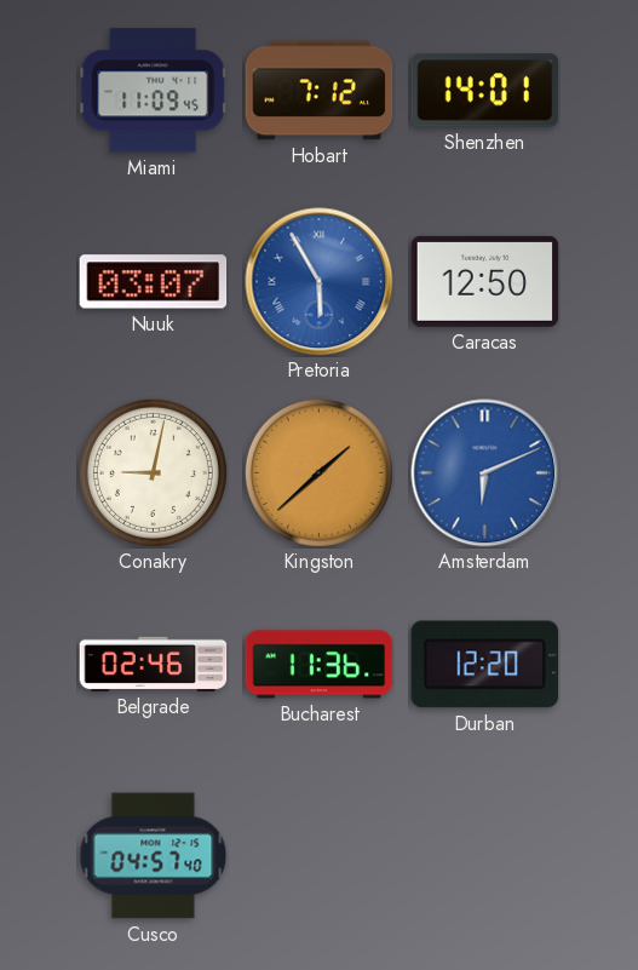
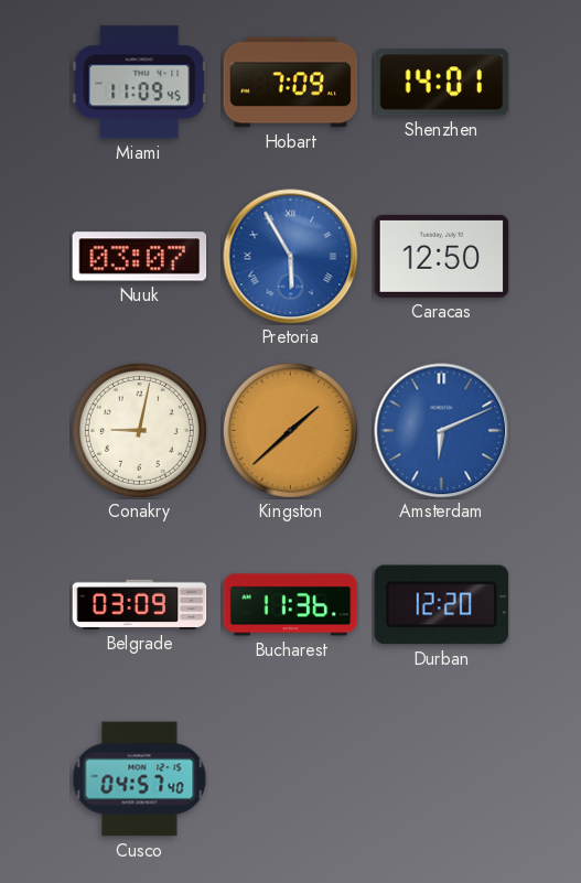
Hobart: 7:12 -> 7:09 (291, 83)
Belgrade: 02:46 -> 03:09 (140, 604)
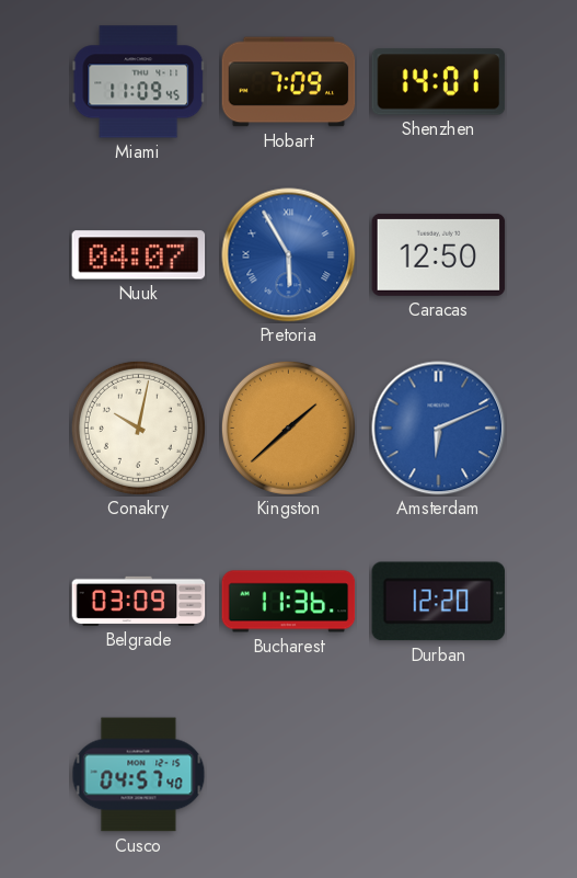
Nuuk: 03:07 -> 04:07 (139, 255)
Conakry: 9:02 -> 10:02 (138, 427)
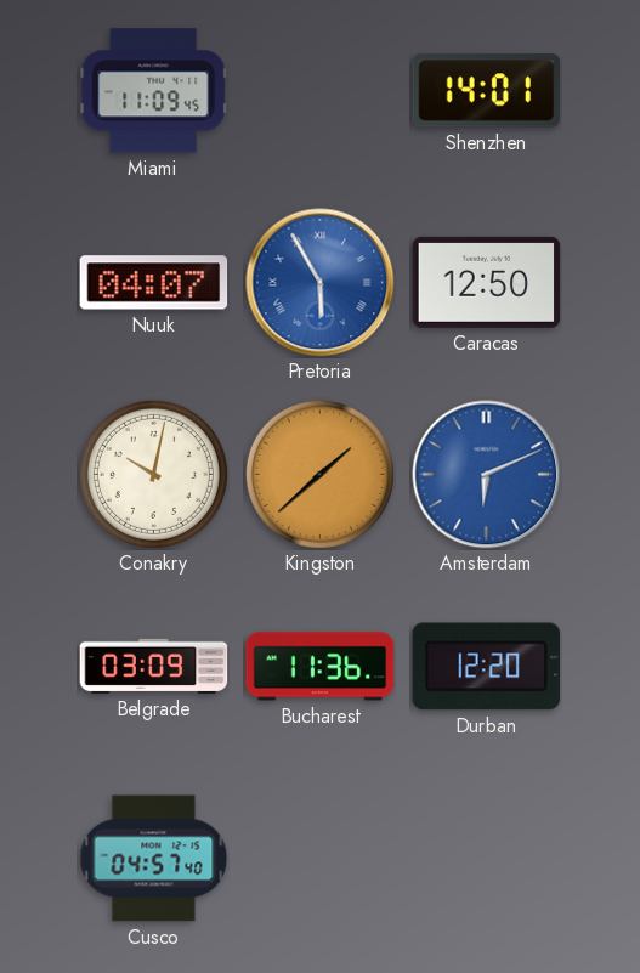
Hobart: 7:09 -> none (289, 82)
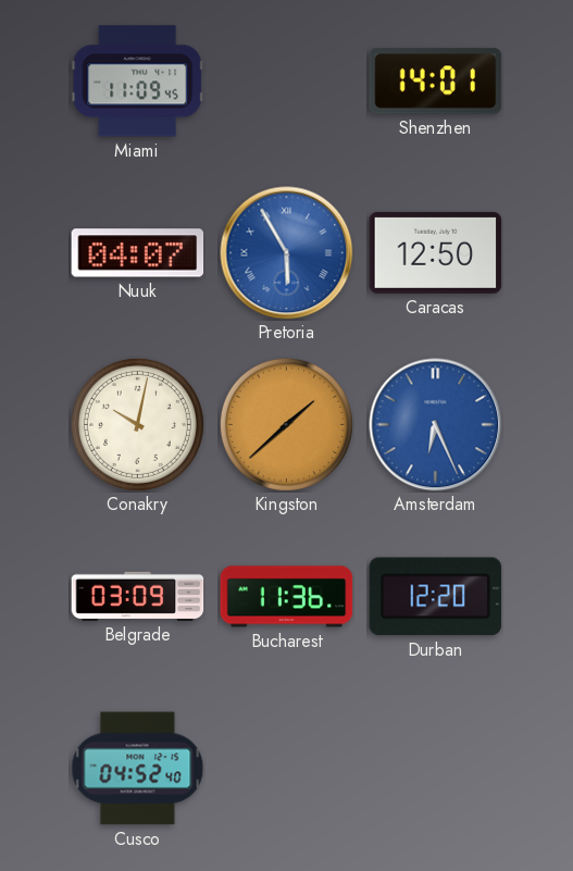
Amsterdam: 6:11 -> 6:26 (436, 425)
Cusco: 04:57 -> 04:52 (138, 769)
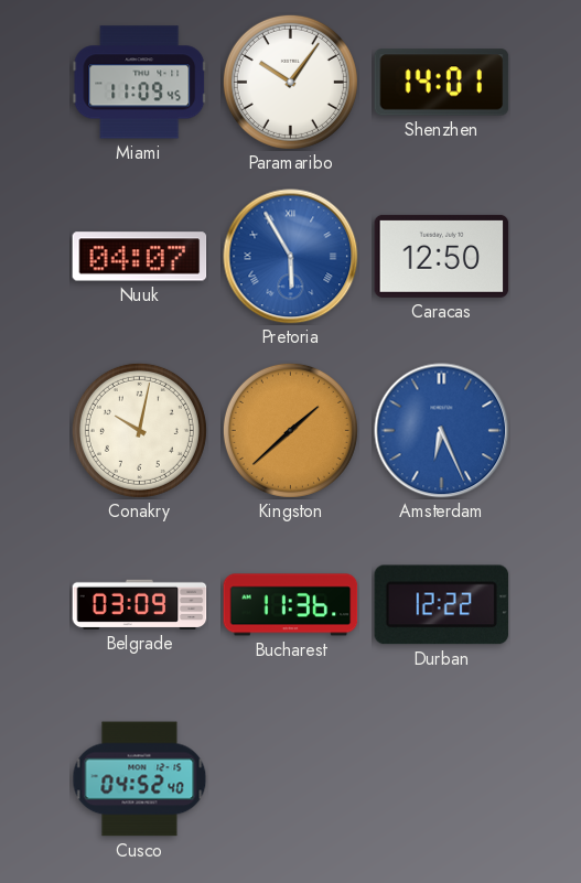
Paramaribo: none -> 10:06 (290, 82)
Durban: 12:20 -> 12:22 (442, 605)
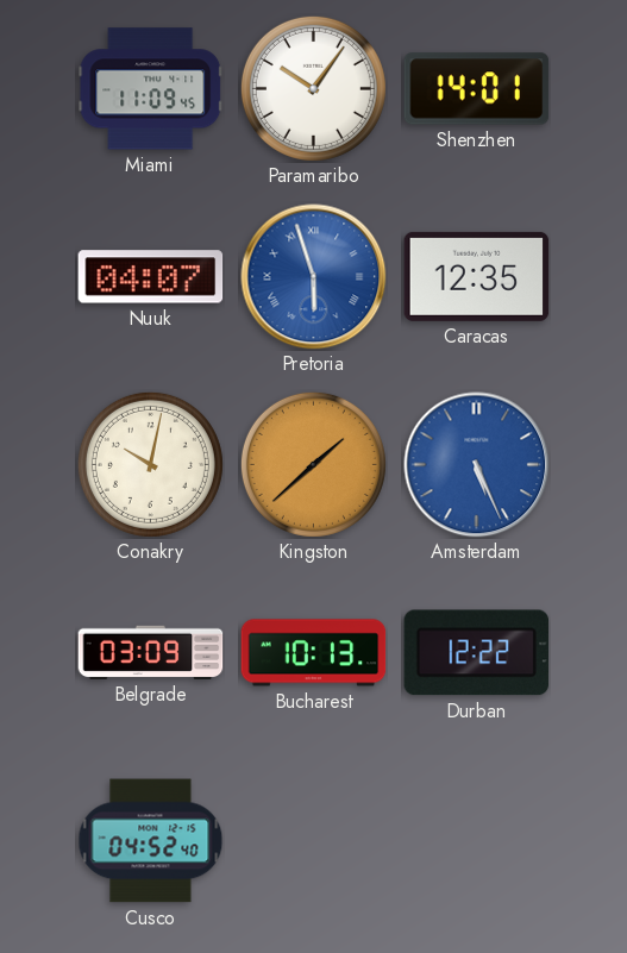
Pretoria: 5:55 -> 5:57 (314, 277)
Caracas: 12:50 -> 12:35 (477, 276)
Amsterdam: 6:26 -> 5:26 (477, 465)
Bucharest: 11:36 -> 10:13 (314, 653)
